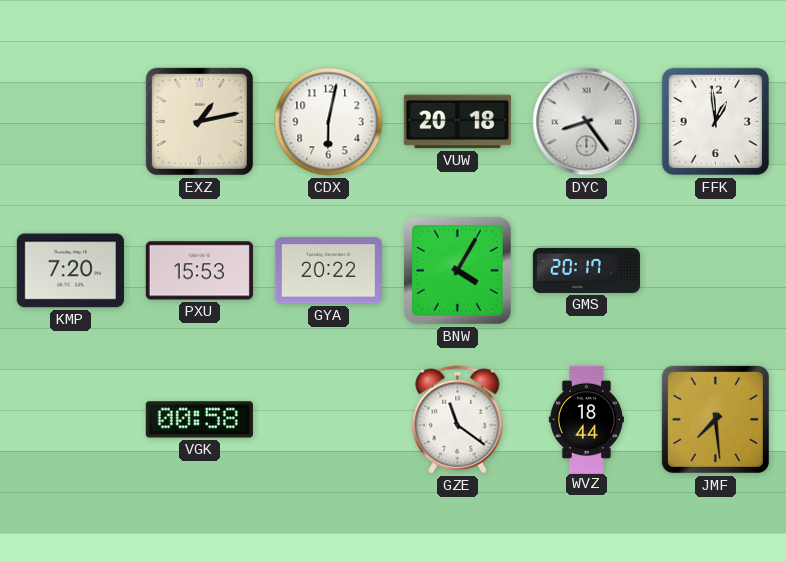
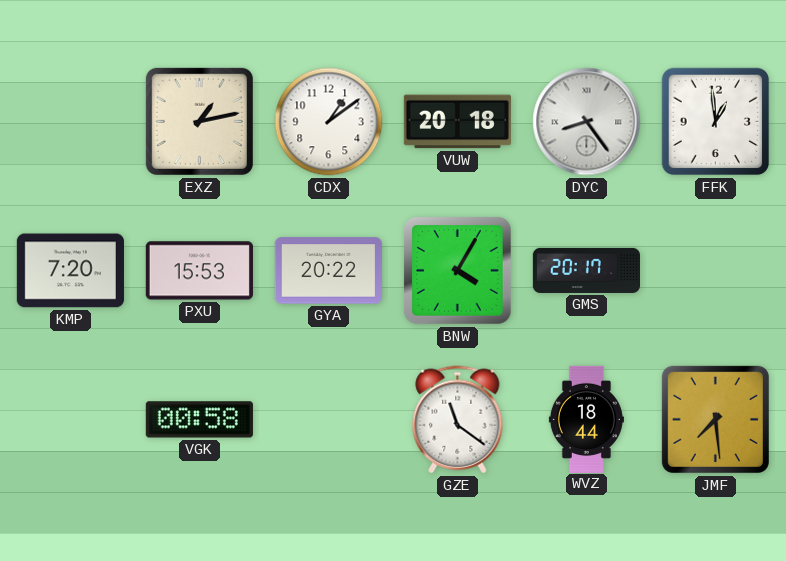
CDX: 6:02 -> 1:09 (329, 122)
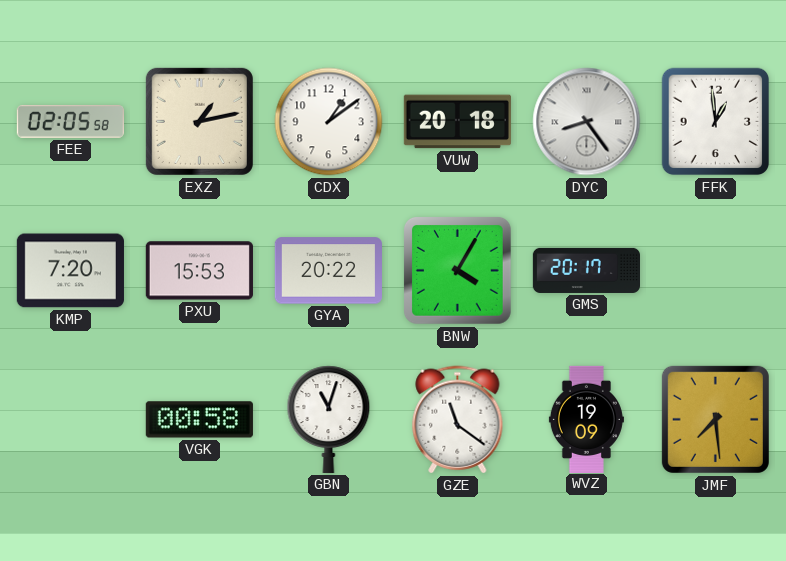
FEE: none -> 02:05 (70, 122)
GBN: none -> 11:03 (329, 419)
WVZ: 18:44 -> 19:09 (586, 419)
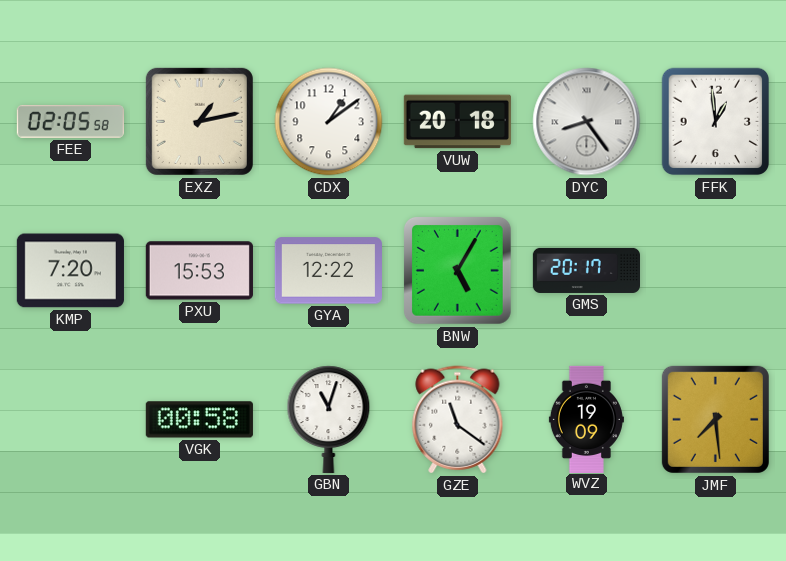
GYA: 20:22 -> 12:22 (328, 271)
BNW: 4:05 -> 5:05 (458, 271)
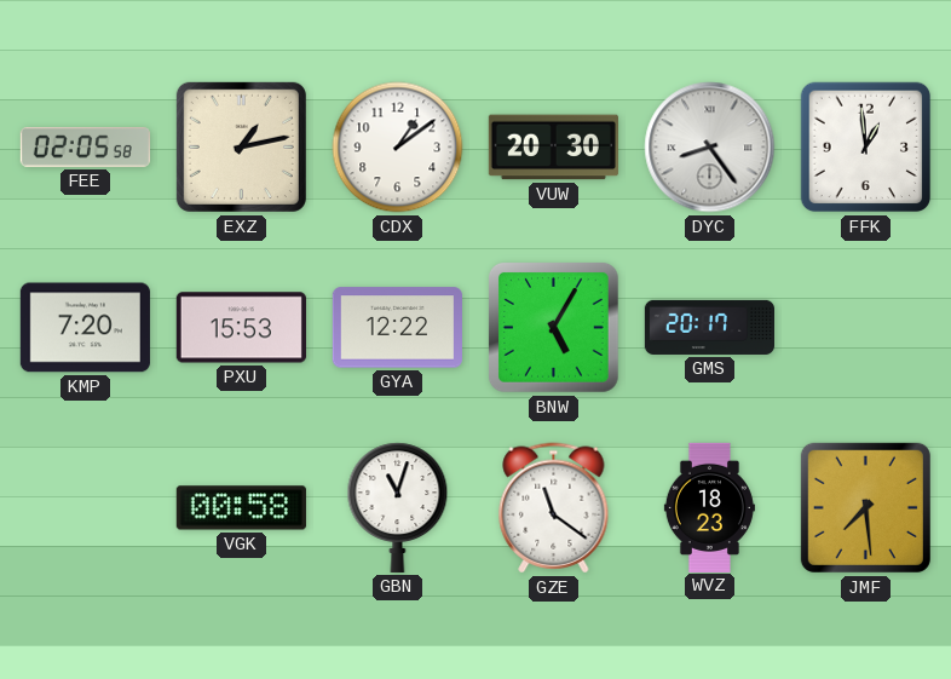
VUW: 20:18 -> 20:30 (553, 148)
WVZ: 19:09 -> 18:23 (709, 507)
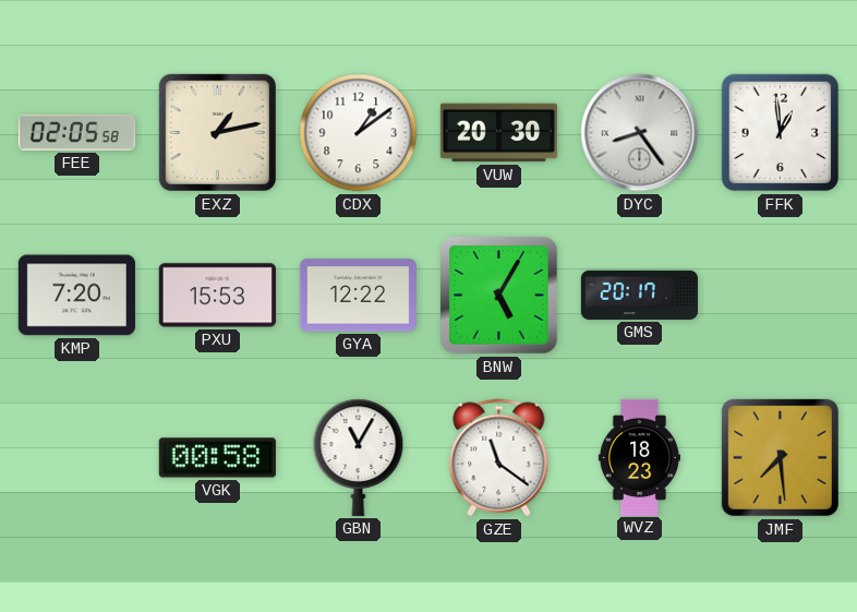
GBN: 11:03 -> 11:05 (359, 457)
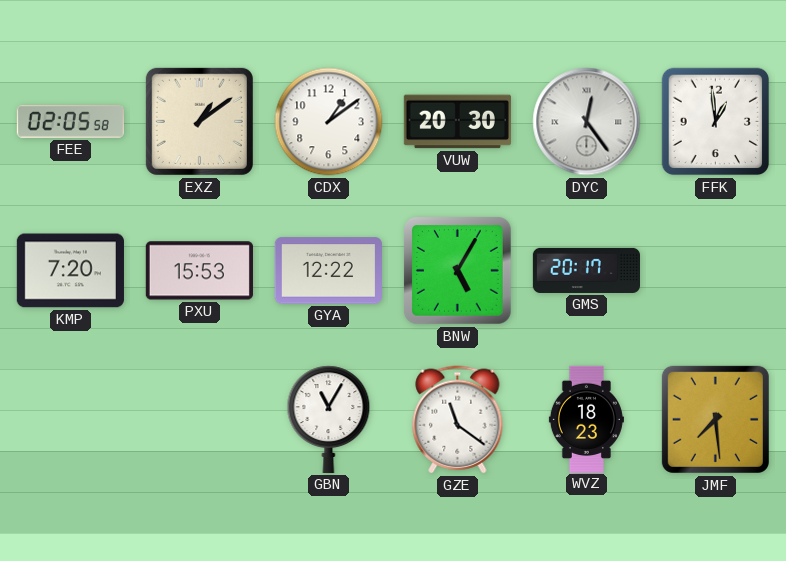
EXZ: 1:13 -> 1:09 (199, 121)
DYC: 8:24 -> 12:24 (587, 122)
VGK: 00:58 -> none (217, 458)
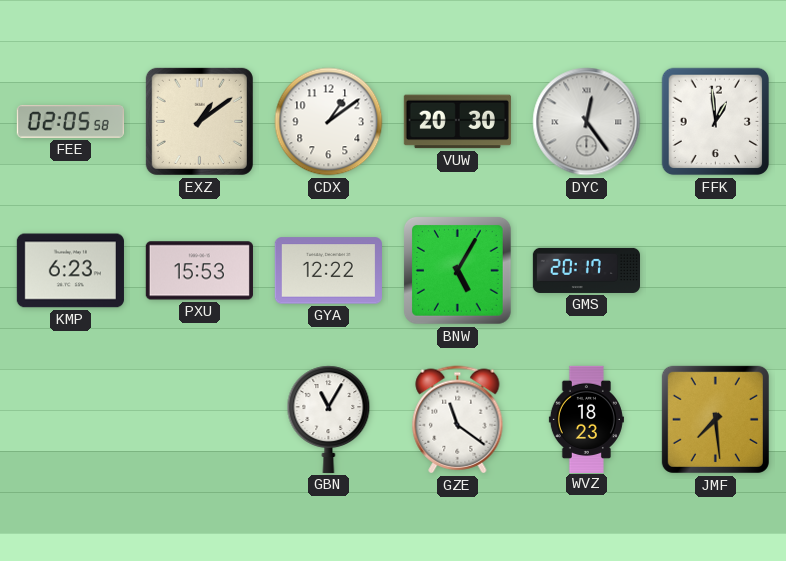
KMP: 7:20 -> 6:23 (70, 271)
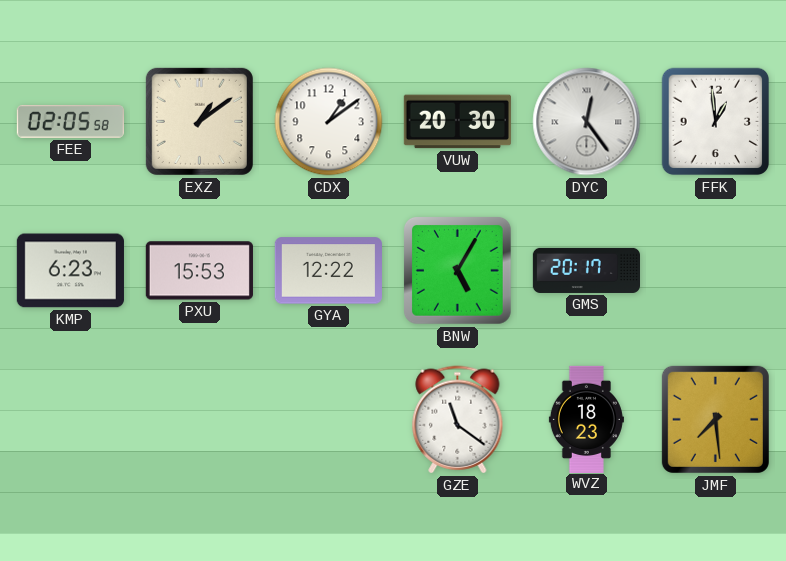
GBN: 11:05 -> none (329, 419)
